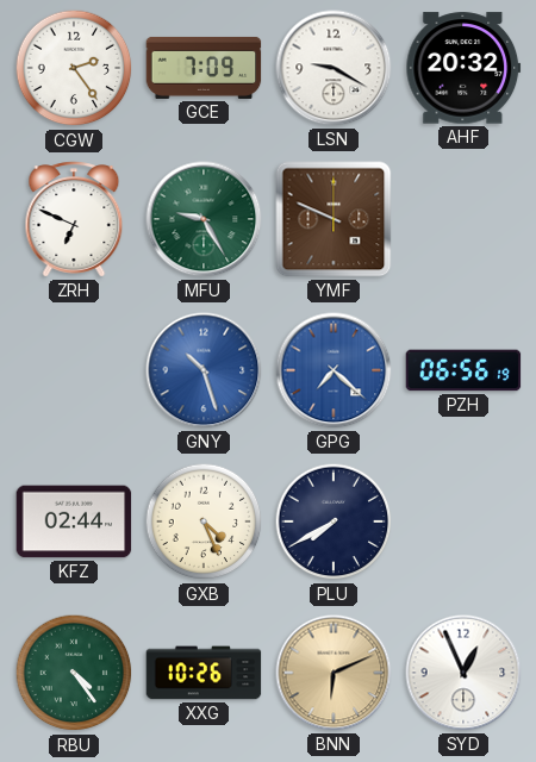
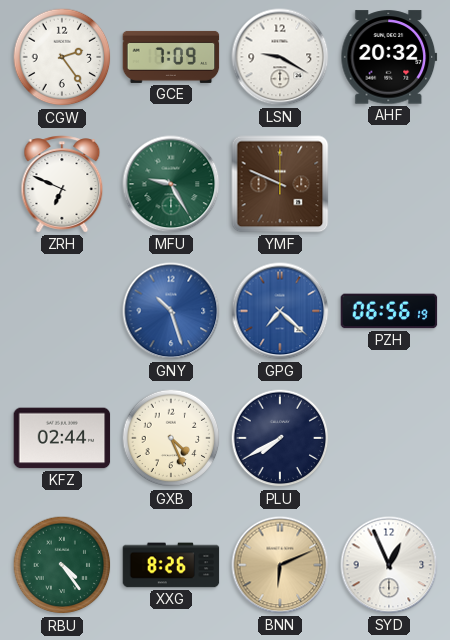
XXG: 10:26 -> 8:26 (171, 565)
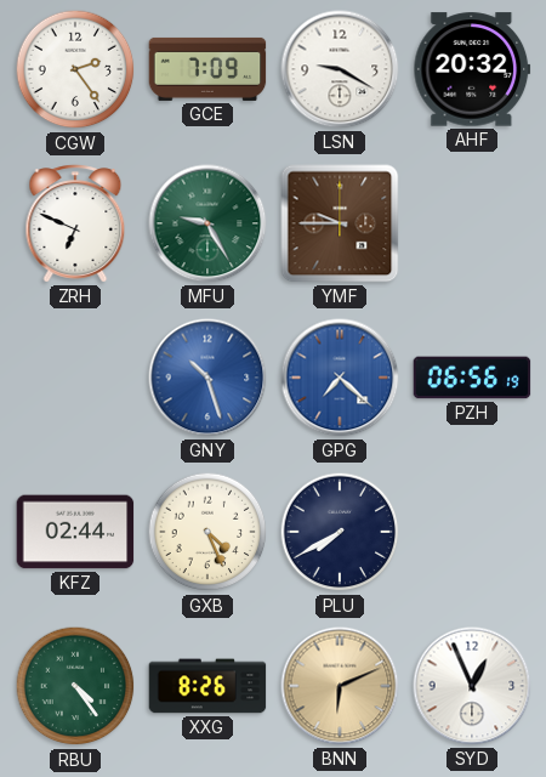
YMF: 9:49 -> 9:45 (340, 223)
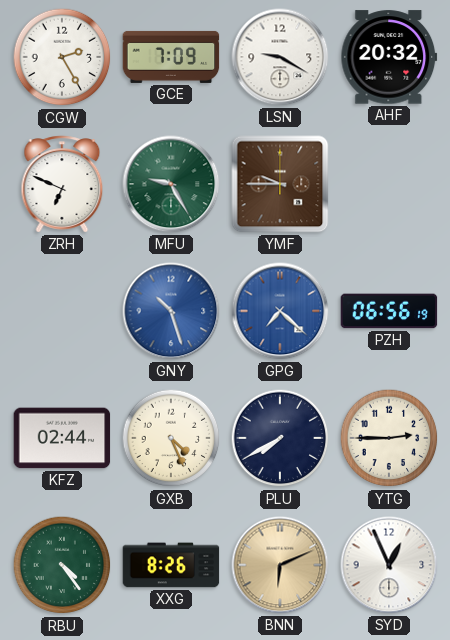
CGW: 2:24 -> 2:25 (62, 57)
YTG: none -> 2:45 (389, 438)
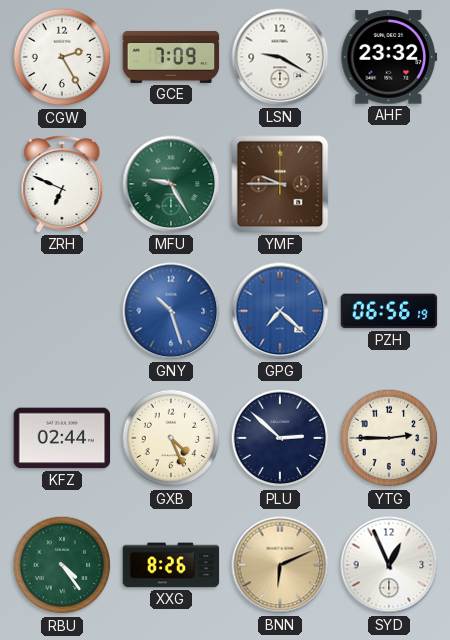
AHF: 20:32 -> 23:32 (389, 57)
PLU: 7:40 -> 2:52 (280, 438)
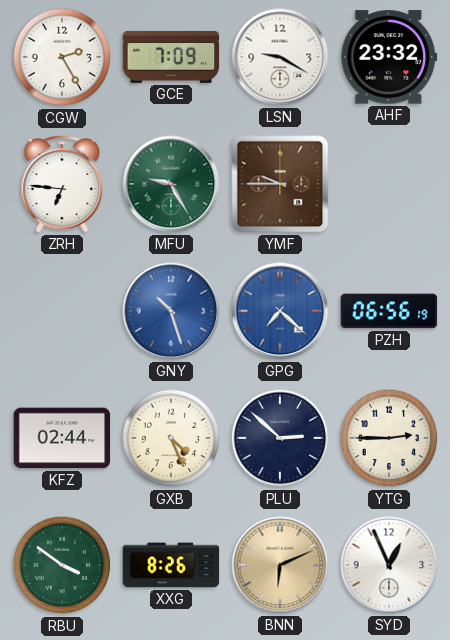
ZRH: 6:49 -> 6:46 (62, 184)
RBU: 4:24 -> 3:51 (62, 565)
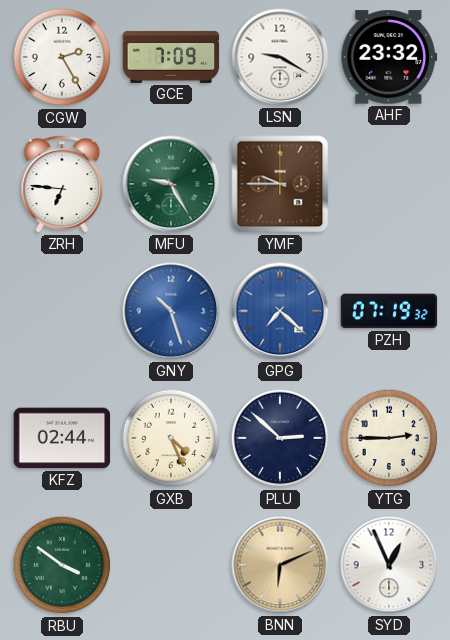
PZH: 06:56 -> 07:19 (389, 311)
XXG: 8:26 -> none (171, 565)
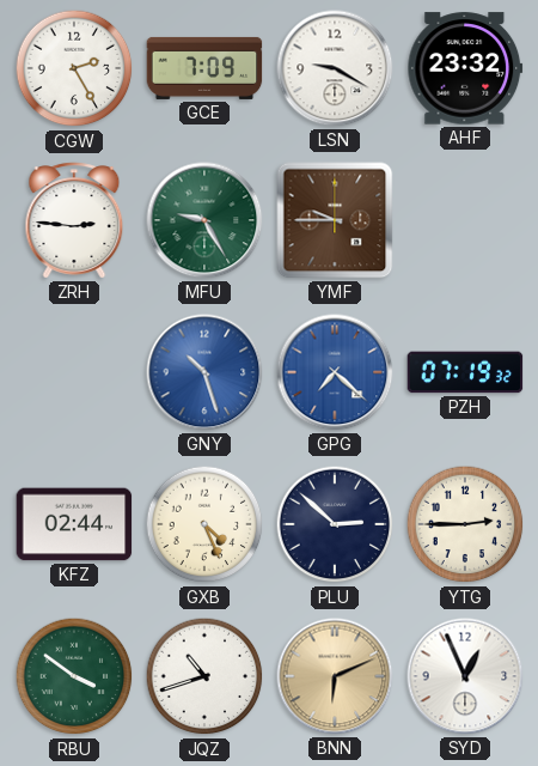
ZRH: 6:46 -> 2:46 (74, 220)
JQZ: none -> 10:42 (204, 676)
